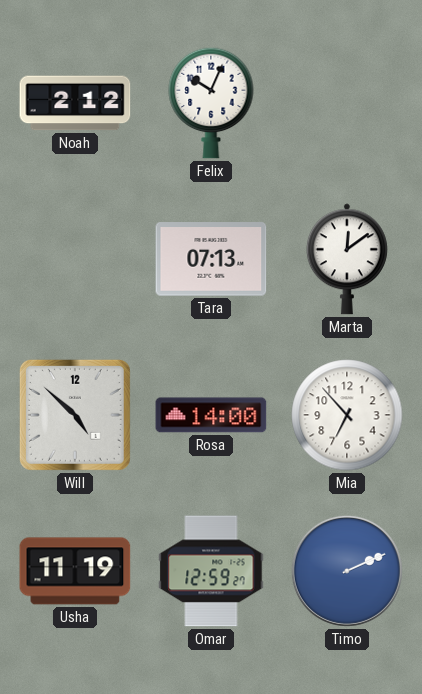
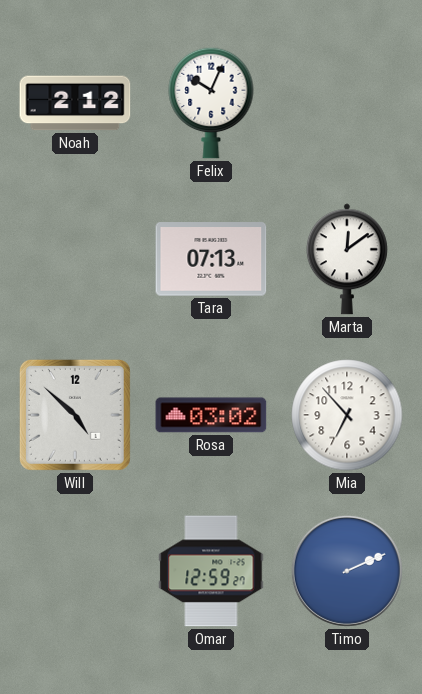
Rosa: 14:00 -> 03:02 (211, 415)
Usha: 11:19 -> none (75, 571)
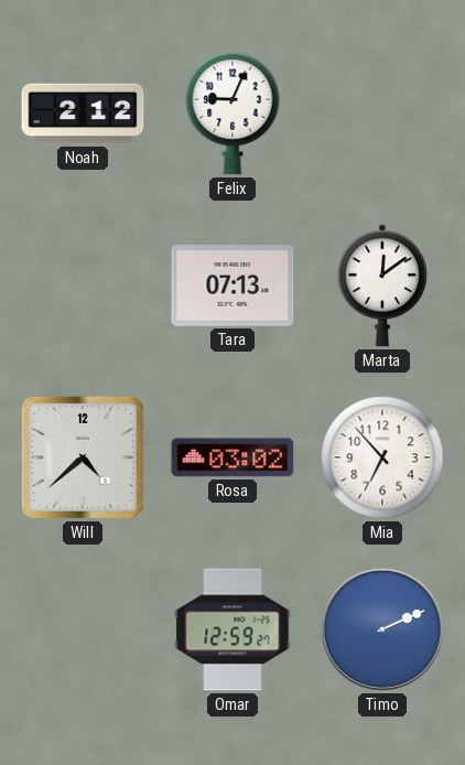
Felix: 10:04 -> 9:04 (233, 114)
Will: 4:52 -> 4:38 (83, 457)
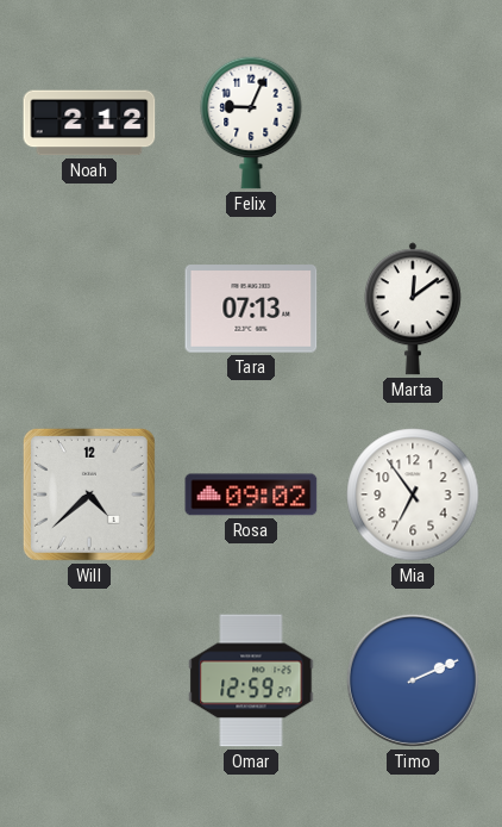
Rosa: 03:02 -> 09:02 (251, 495)
Mia: 6:53 -> 6:54 (413, 495)
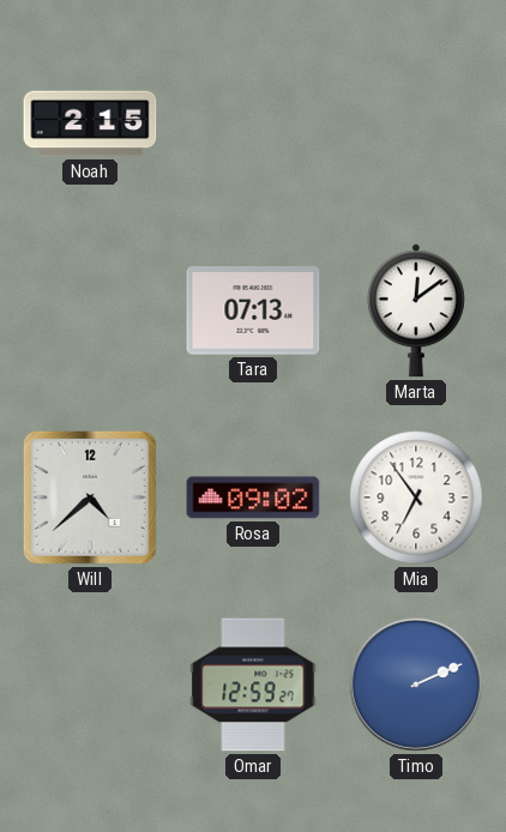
Noah: 2:12 -> 2:15 (90, 123)
Felix: 9:04 -> none (251, 123)
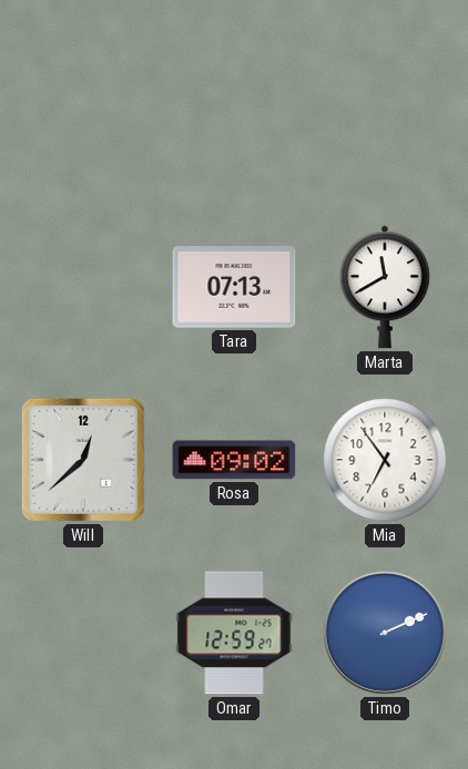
Noah: 2:15 -> none (90, 123)
Marta: 12:09 -> 11:40 (385, 287)
Will: 4:38 -> 12:38 (83, 460)
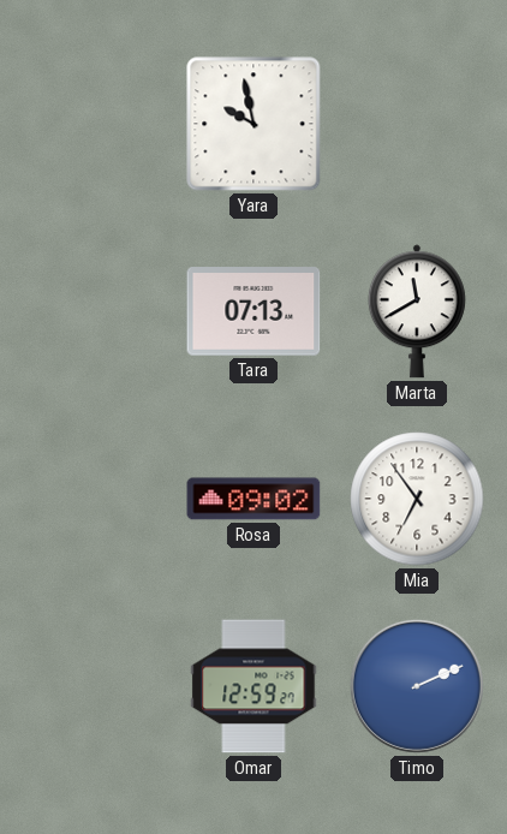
Yara: none -> 9:58 (253, 124)
Will: 12:38 -> none (83, 460)
